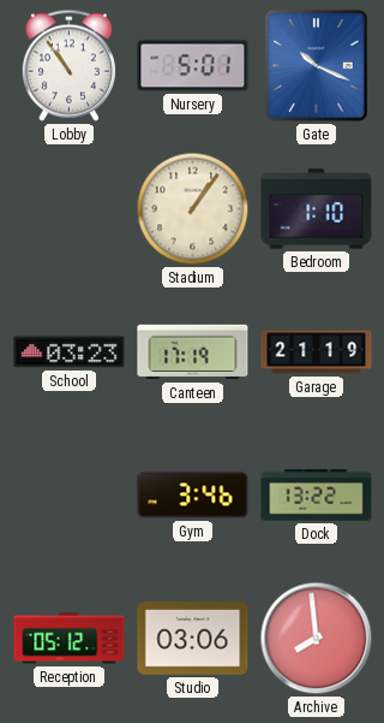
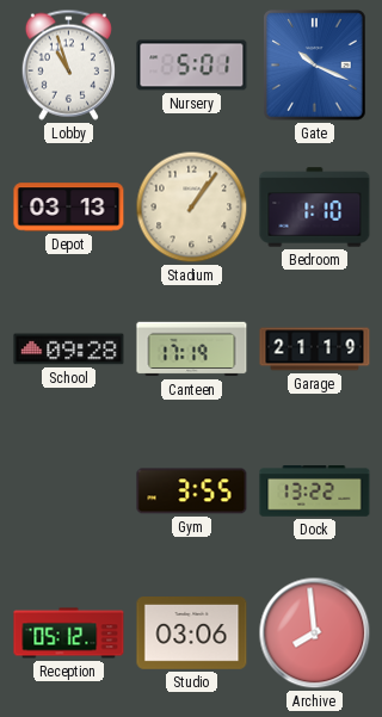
Lobby: 10:54 -> 10:57 (68, 64)
Depot: none -> 03:13 (69, 208)
School: 03:23 -> 09:28 (69, 350)
Gym: 3:46 -> 3:55 (192, 492)
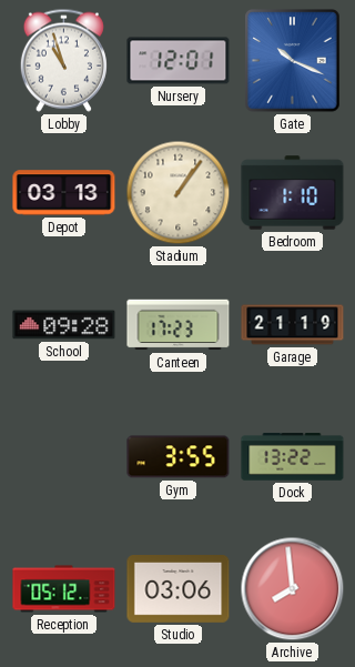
Nursery: 5:01 -> 12:01 (179, 61)
Canteen: 17:19 -> 17:23 (179, 325)
